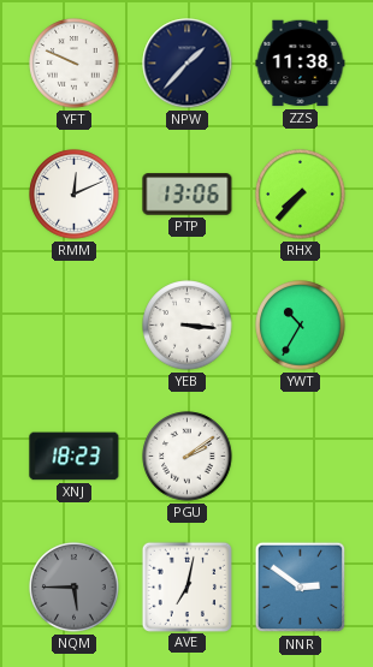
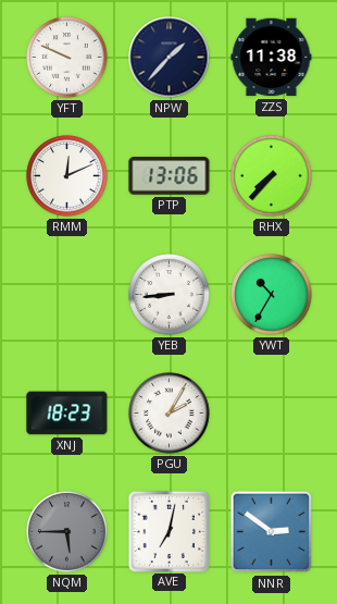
YEB: 3:16 -> 8:44 (170, 295)
PGU: 2:09 -> 2:05 (170, 414)
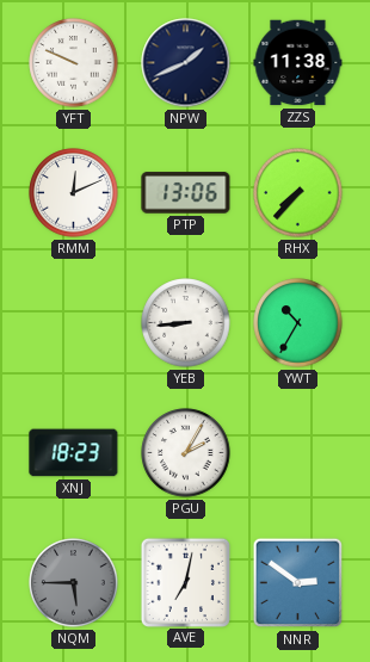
NPW: 1:37 -> 1:41 (186, 63)
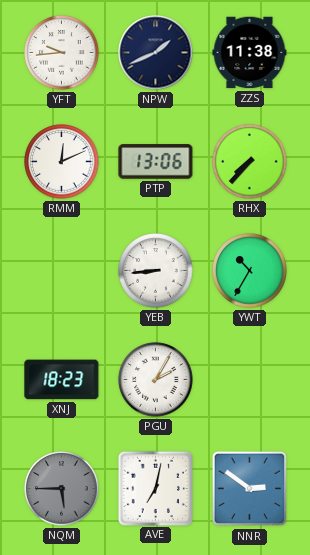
YFT: 9:49 -> 9:44 (62, 53)
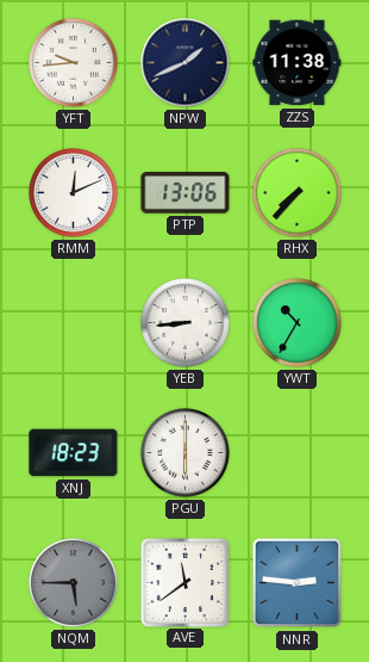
PGU: 2:05 -> 6:00 (186, 453)
AVE: 7:02 -> 11:39 (185, 582)
NNR: 2:51 -> 2:46 (298, 583)
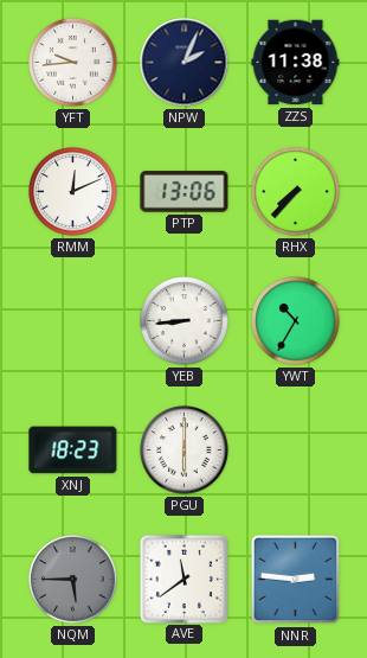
NPW: 1:41 -> 2:04 (185, 63)
